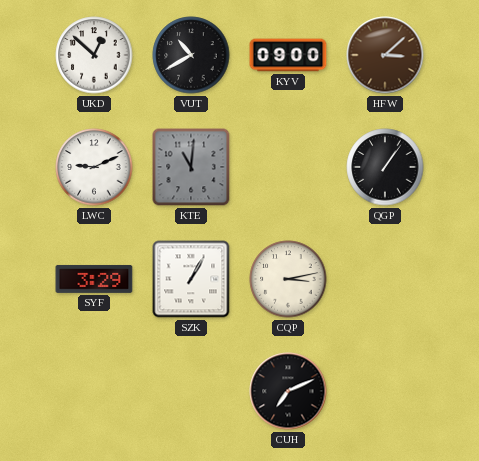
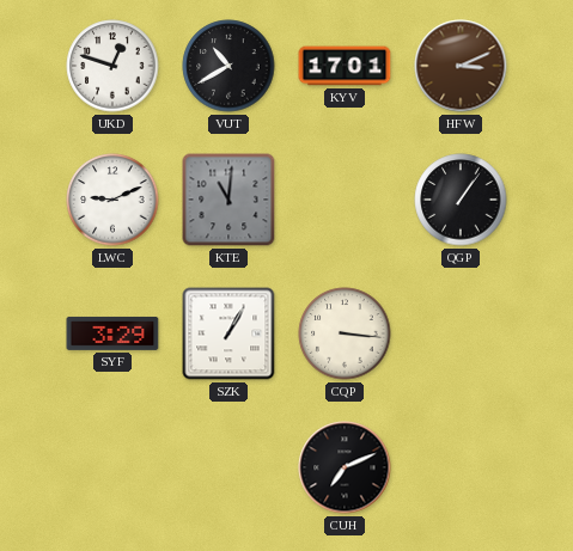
UKD: 12:52 -> 12:48 (112, 66)
KYV: 09:00 -> 17:01 (345, 66)
HFW: 3:08 -> 3:11 (461, 66)
CQP: 3:13 -> 3:16 (345, 333)
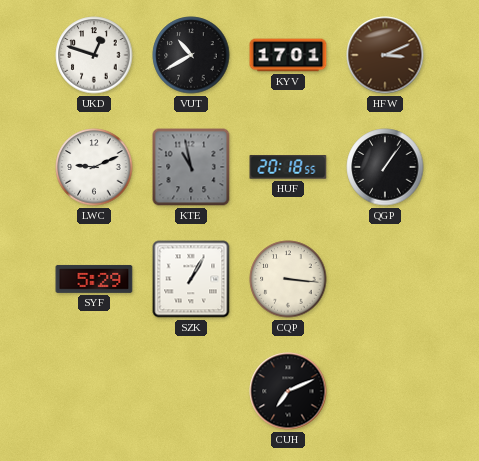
KTE: 11:01 -> 10:58 (191, 167)
HUF: none -> 20:18 (288, 167)
SYF: 3:29 -> 5:29 (94, 279)
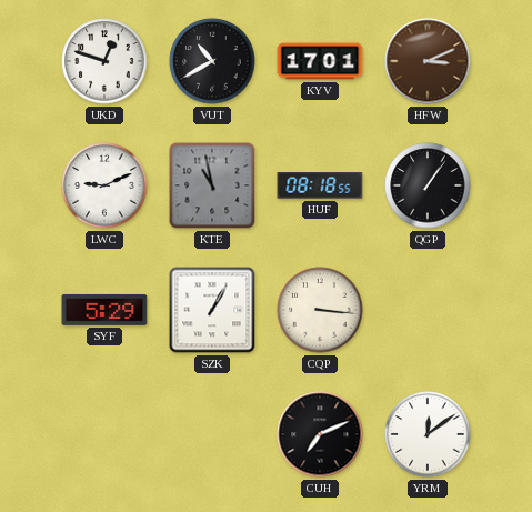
HUF: 20:18 -> 08:18 (320, 185)
YRM: none -> 12:09 (428, 434)
